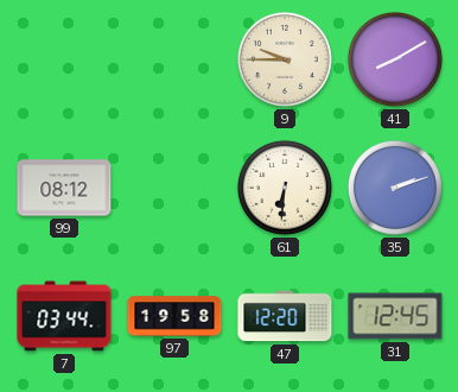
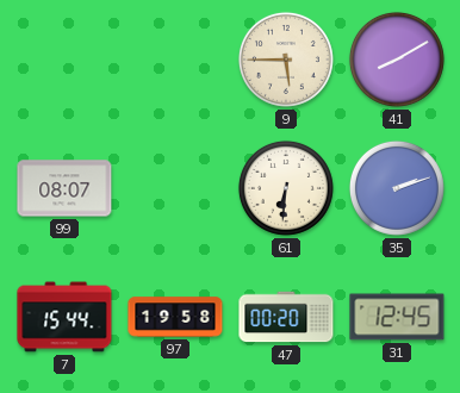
9: 9:45 -> 5:45 (286, 60)
99: 08:12 -> 08:07 (64, 188)
7: 03:44 -> 15:44 (64, 317)
47: 12:20 -> 00:20 (286, 317)
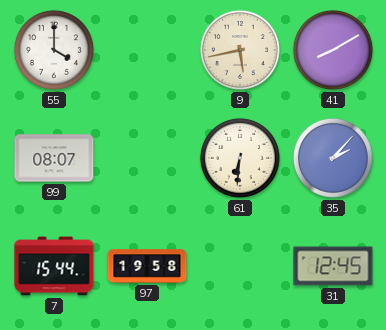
55: none -> 4:00 (54, 50)
9: 5:45 -> 5:43 (240, 50)
35: 2:12 -> 2:07 (333, 158)
47: 00:20 -> none (286, 317)
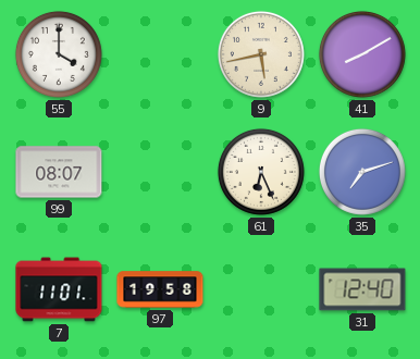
61: 6:31 -> 6:26 (261, 172)
35: 2:07 -> 7:12 (362, 172)
7: 15:44 -> 11:01 (59, 289)
31: 12:45 -> 12:40 (362, 289)
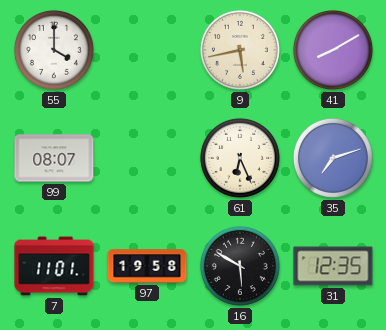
16: none -> 5:50 (240, 266)
31: 12:40 -> 12:35 (333, 266)
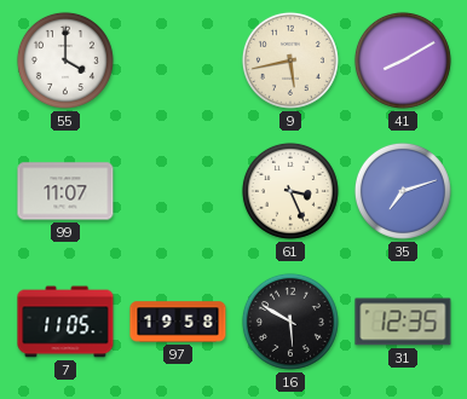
99: 08:07 -> 11:07 (65, 191)
61: 6:26 -> 3:26 (290, 191)
7: 11:01 -> 11:05 (65, 322)
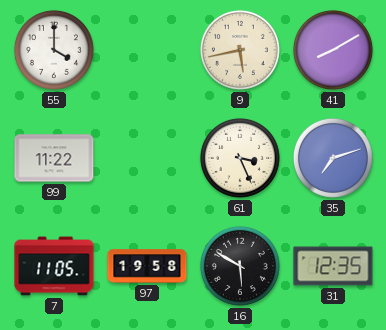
99: 11:07 -> 11:22 (54, 158)
